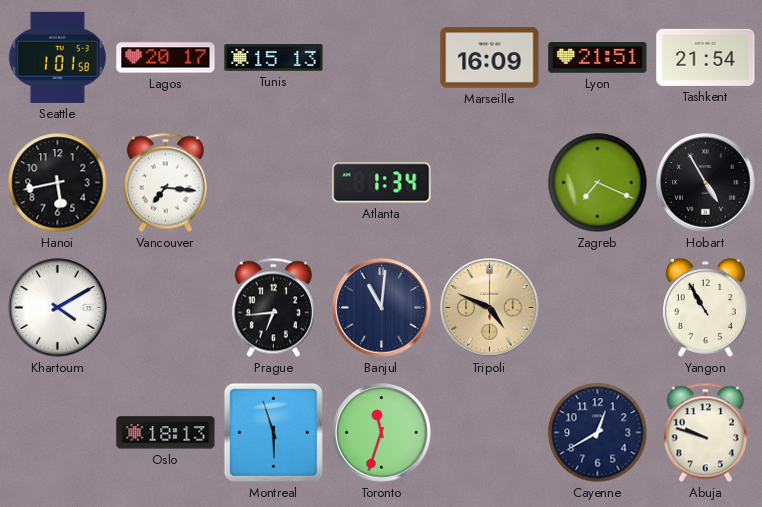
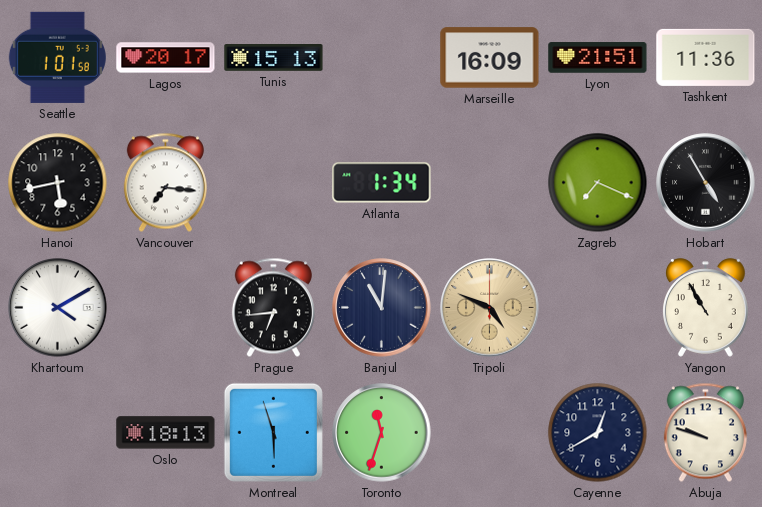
Tashkent: 21:54 -> 11:36 (706, 57)
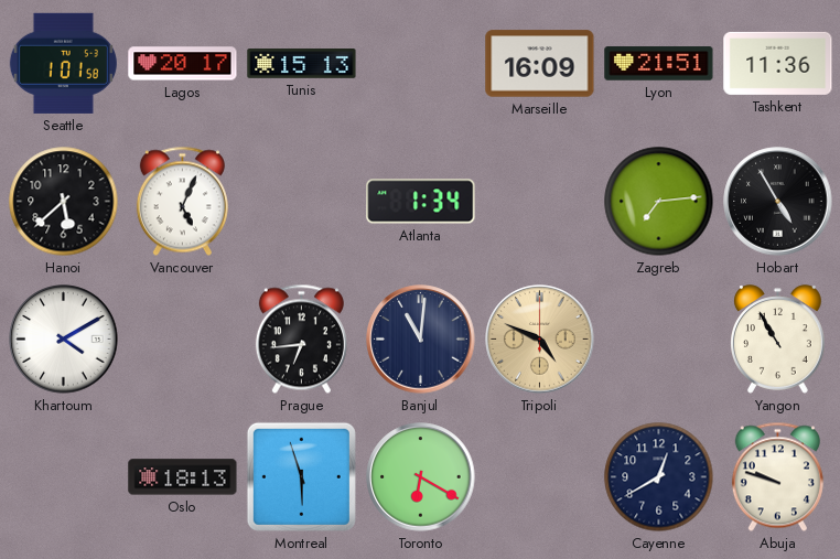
Hanoi: 5:43 -> 5:38 (64, 202)
Vancouver: 7:16 -> 5:04 (182, 202)
Zagreb: 7:19 -> 7:14 (659, 202)
Toronto: 11:33 -> 6:20 (421, 477)
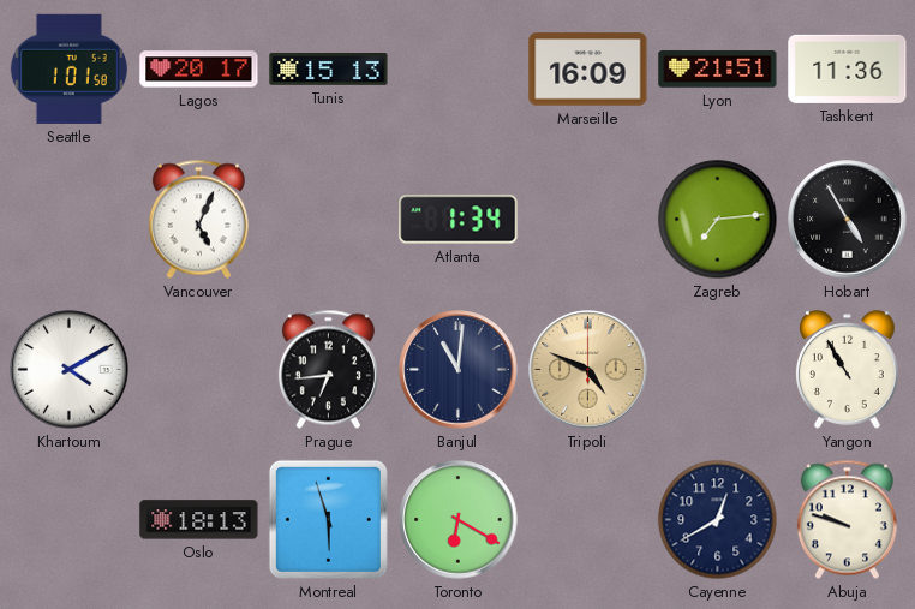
Hanoi: 5:38 -> none (64, 202)
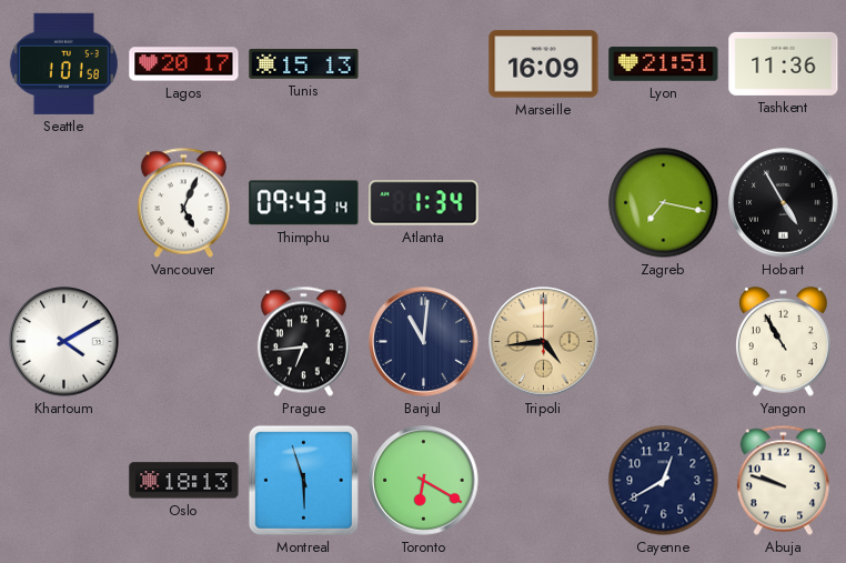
Thimphu: none -> 09:43 (304, 203)
Zagreb: 7:14 -> 7:17 (664, 203)
Tripoli: 4:49 -> 4:44 (544, 342)
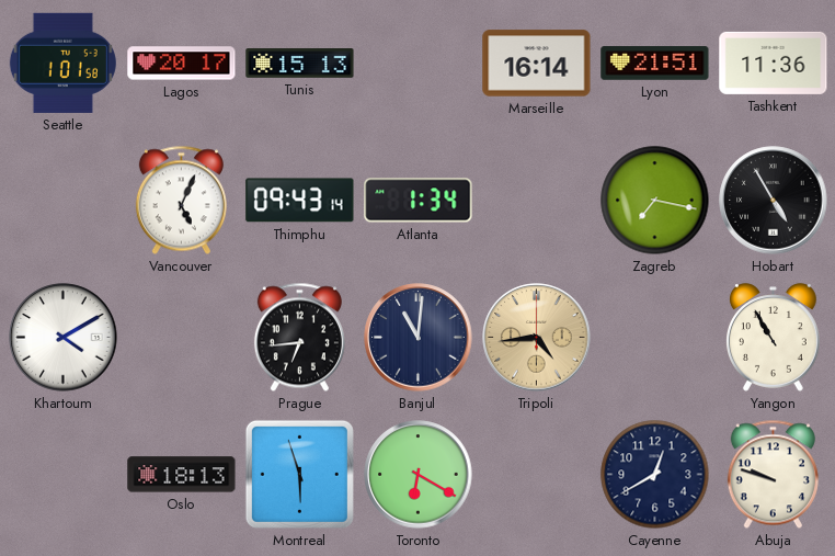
Marseille: 16:09 -> 16:14 (537, 64)
